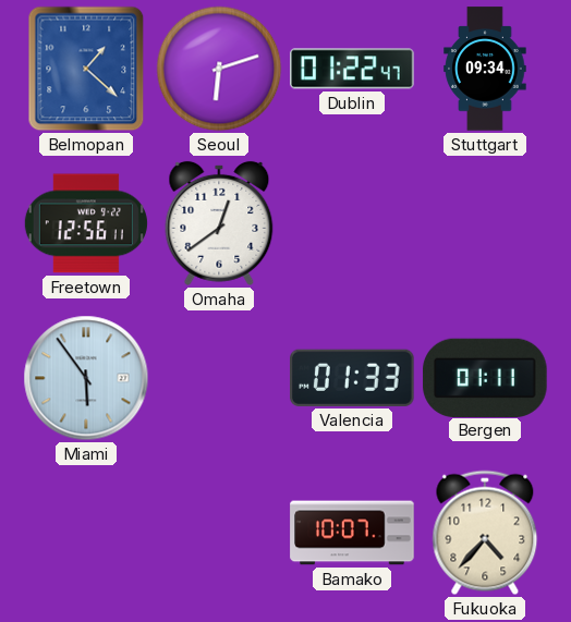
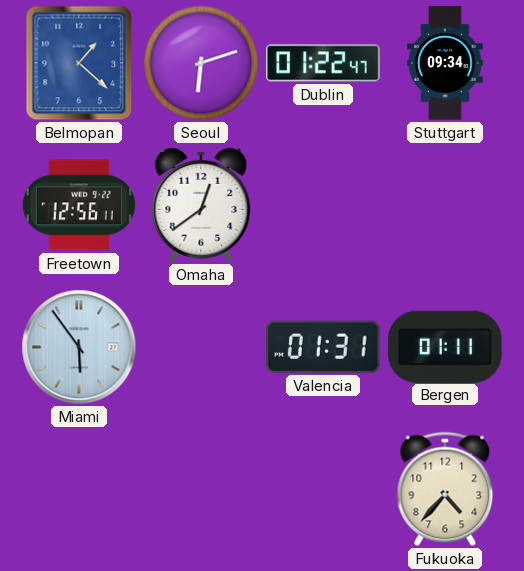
Valencia: 01:33 -> 01:31 (324, 347)
Bamako: 10:07 -> none (352, 533)
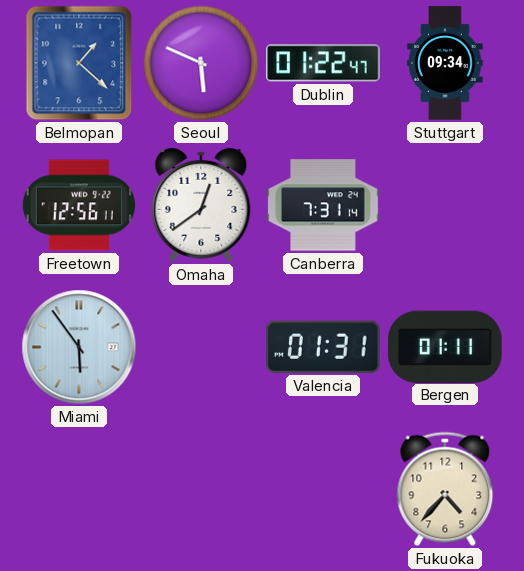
Seoul: 6:12 -> 5:49 (201, 63)
Canberra: none -> 7:31 (323, 205)
